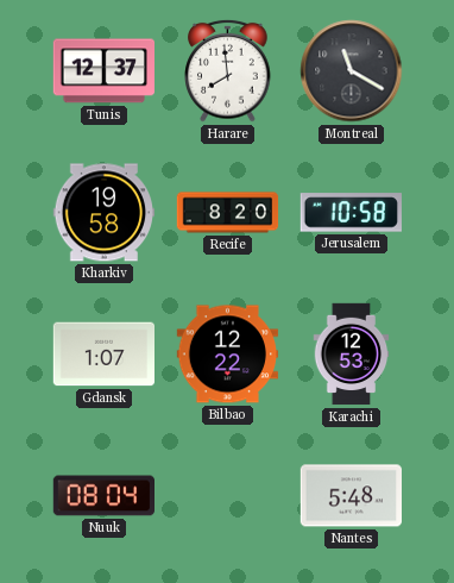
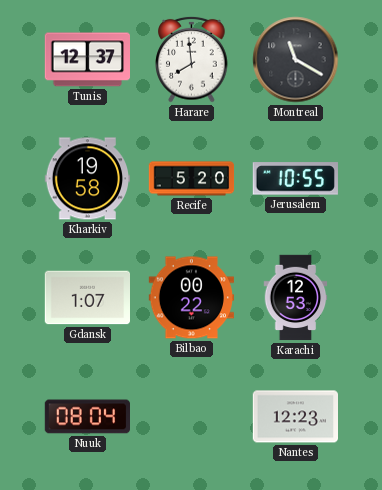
Recife: 8:20 -> 5:20 (192, 179)
Jerusalem: 10:58 -> 10:55 (295, 179)
Bilbao: 12:22 -> 00:22 (191, 298)
Nantes: 5:48 -> 12:23 (295, 417)
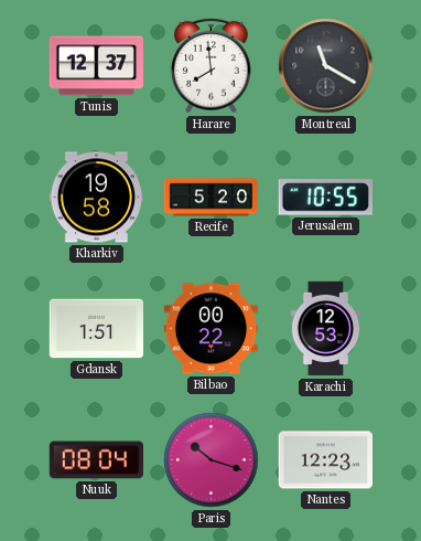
Gdansk: 1:07 -> 1:51 (96, 329)
Paris: none -> 10:18 (212, 460)
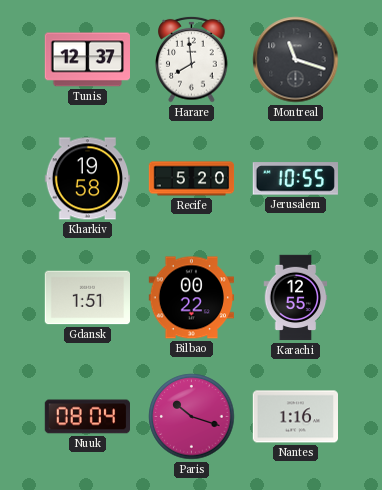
Montreal: 11:20 -> 11:18 (296, 60)
Karachi: 12:53 -> 12:55 (296, 298)
Nantes: 12:23 -> 1:16 (295, 417)
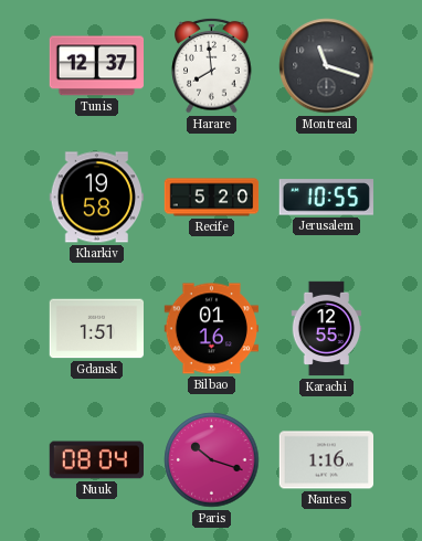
Bilbao: 00:22 -> 01:16 (211, 329)
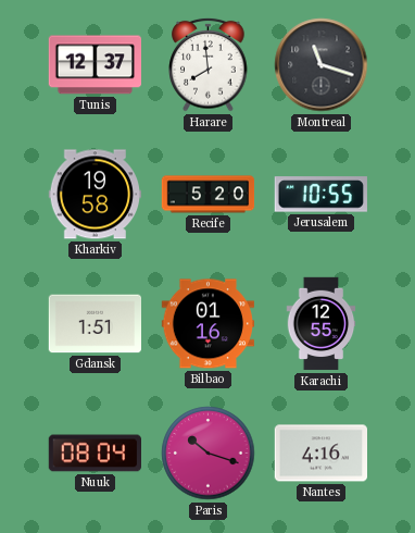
Nantes: 1:16 -> 4:16 (320, 454)
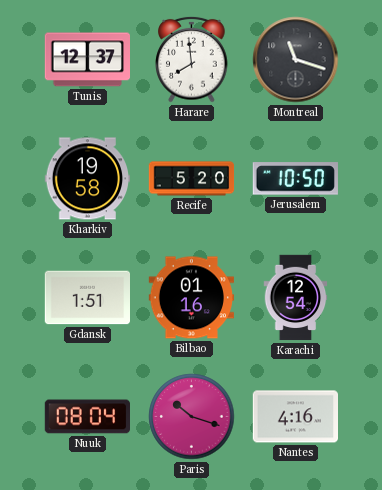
Jerusalem: 10:55 -> 10:50 (295, 179)
Karachi: 12:55 -> 12:54 (296, 298)
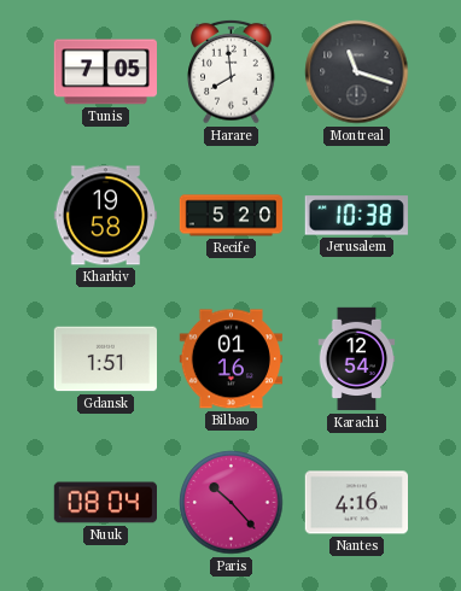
Tunis: 12:37 -> 7:05 (105, 72)
Jerusalem: 10:50 -> 10:38 (356, 216)
Paris: 10:18 -> 10:23 (232, 503)
